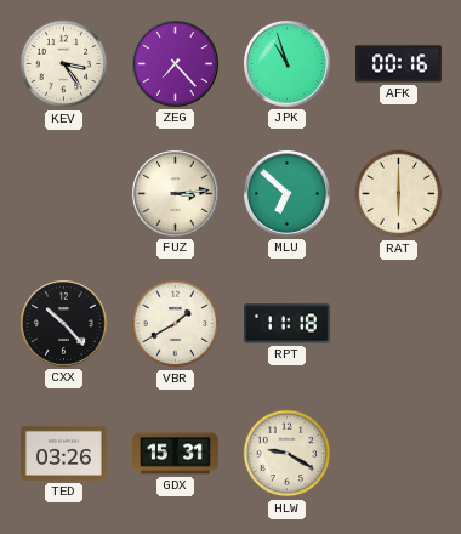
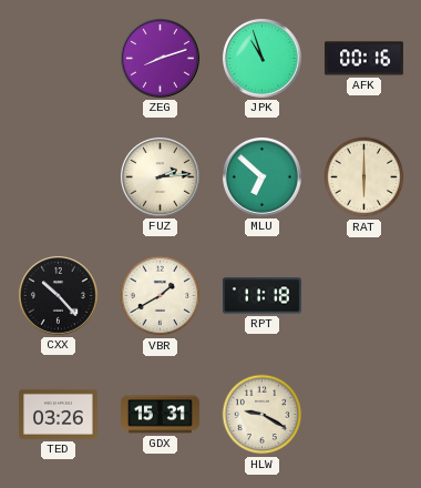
KEV: 3:24 -> none (64, 64)
ZEG: 7:23 -> 8:12 (160, 58)
FUZ: 3:14 -> 2:14 (160, 176)
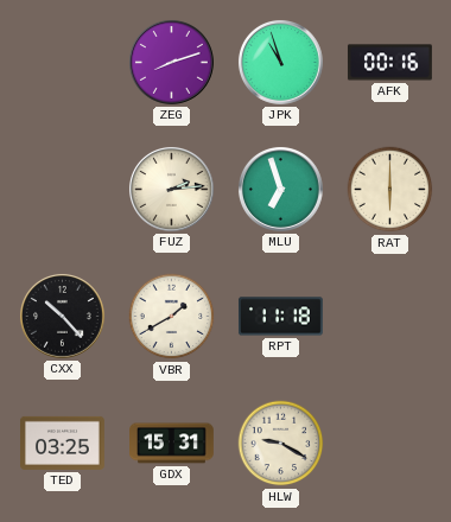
MLU: 6:52 -> 6:57 (280, 189)
TED: 03:26 -> 03:25 (63, 443)
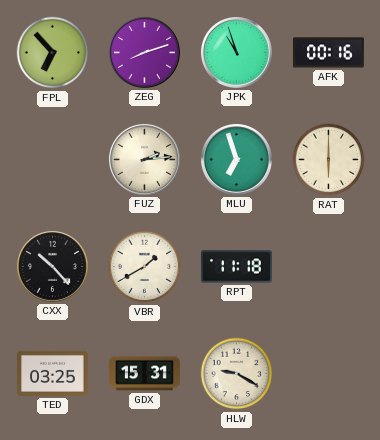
FPL: none -> 6:53 (53, 53)
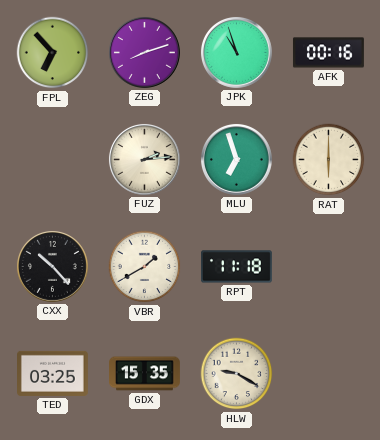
GDX: 15:31 -> 15:35 (145, 374)
